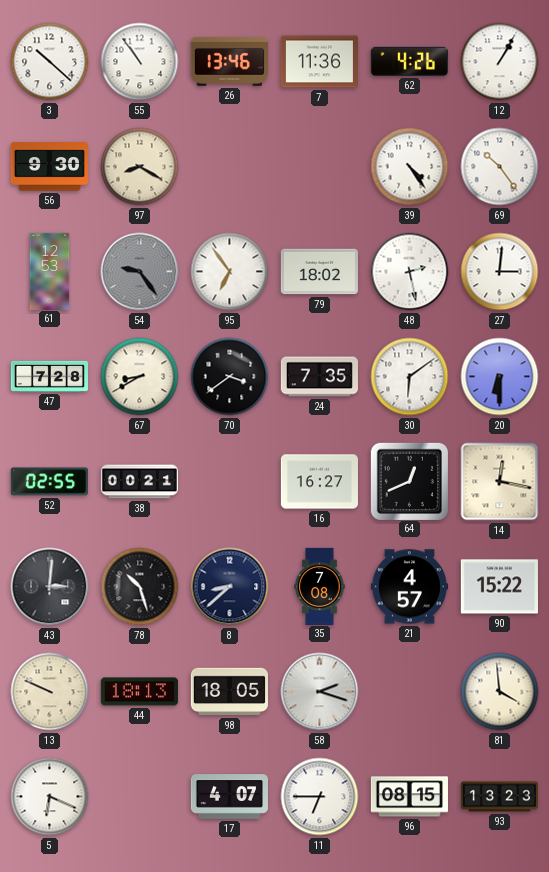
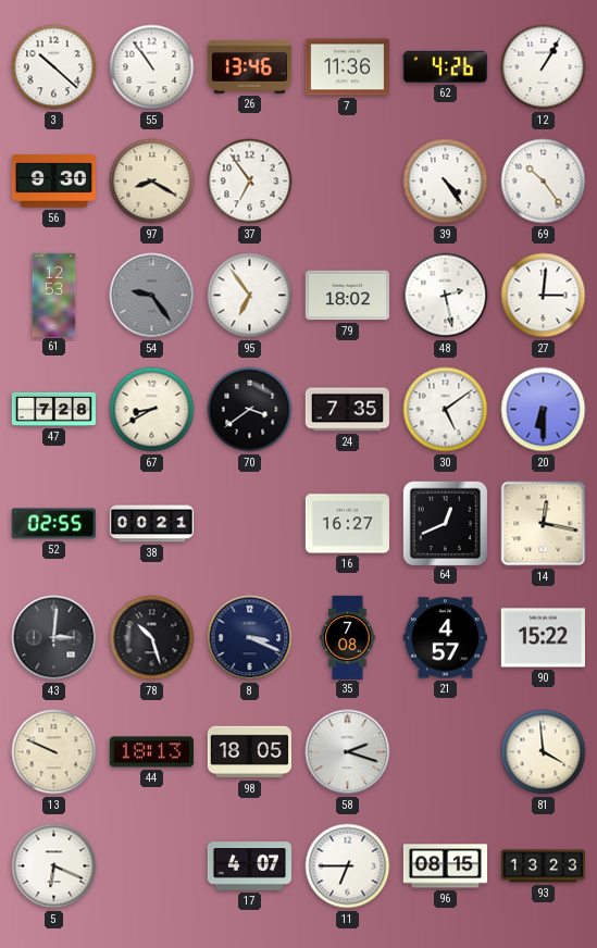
37: none -> 6:54 (250, 182)
30: 6:09 -> 5:09 (446, 410)
8: 8:38 -> 3:19 (250, 638)
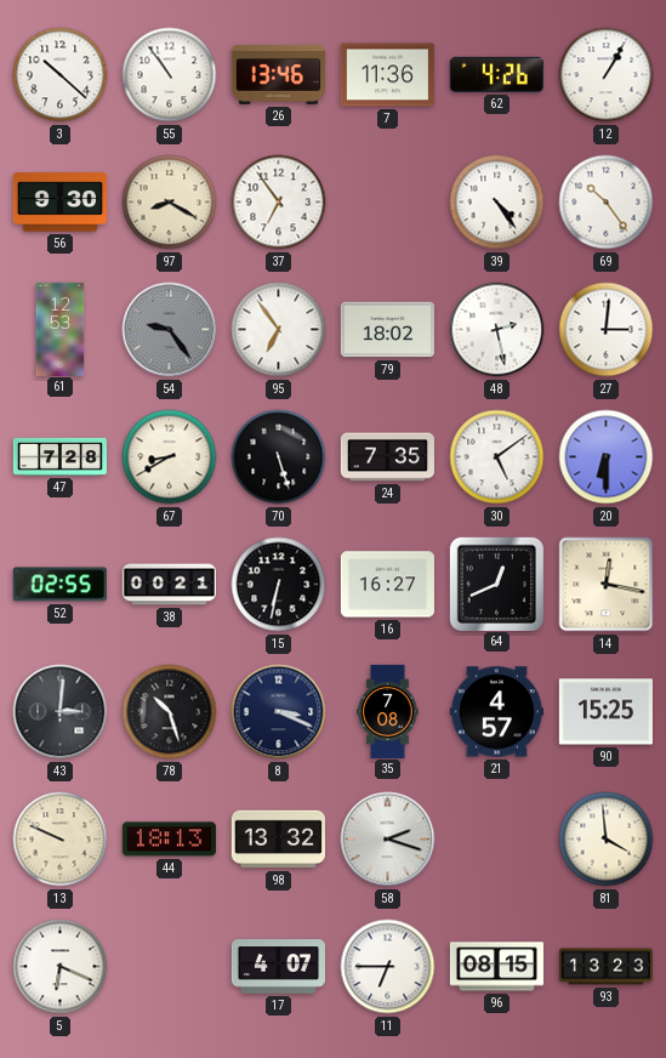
70: 3:39 -> 5:27 (279, 457)
15: none -> 6:32 (279, 585)
90: 15:22 -> 15:25 (605, 712)
98: 18:05 -> 13:32 (278, 840)
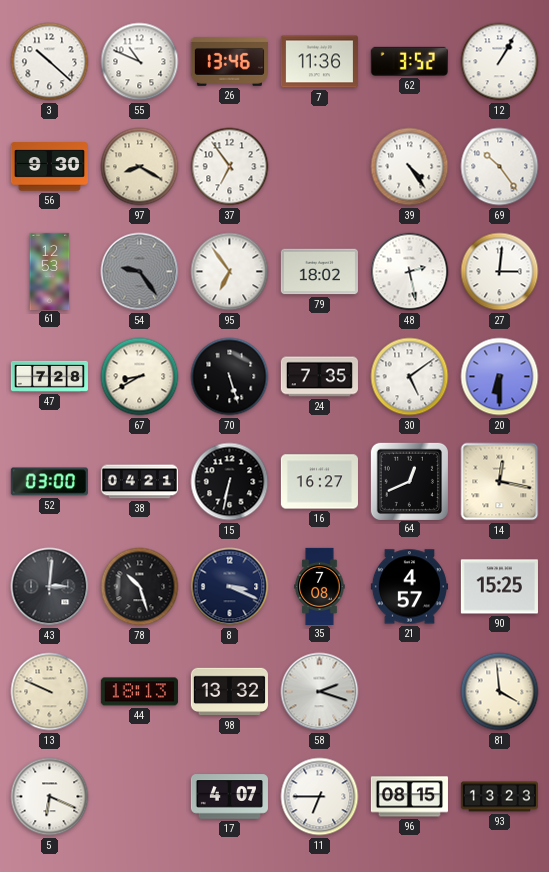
55: 10:54 -> 10:49 (140, 62)
62: 4:26 -> 3:52 (409, 61)
52: 02:55 -> 03:00 (49, 482)
38: 00:21 -> 04:21 (139, 482)
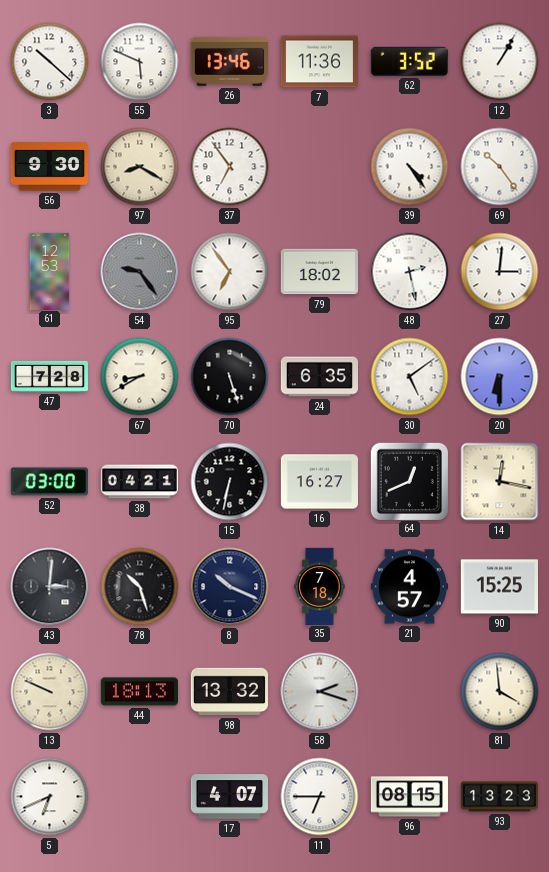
55: 10:49 -> 5:49 (140, 62)
24: 7:35 -> 6:35 (319, 377)
8: 3:19 -> 10:19 (230, 587)
35: 7:08 -> 7:18 (320, 586)
5: 6:19 -> 6:41 (50, 797)
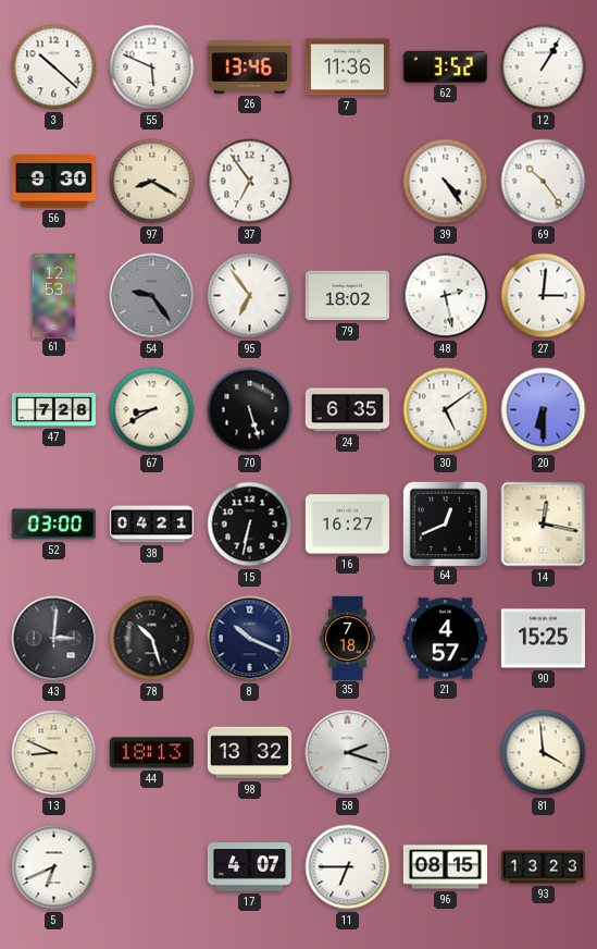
13: 9:49 -> 8:49 (54, 753)
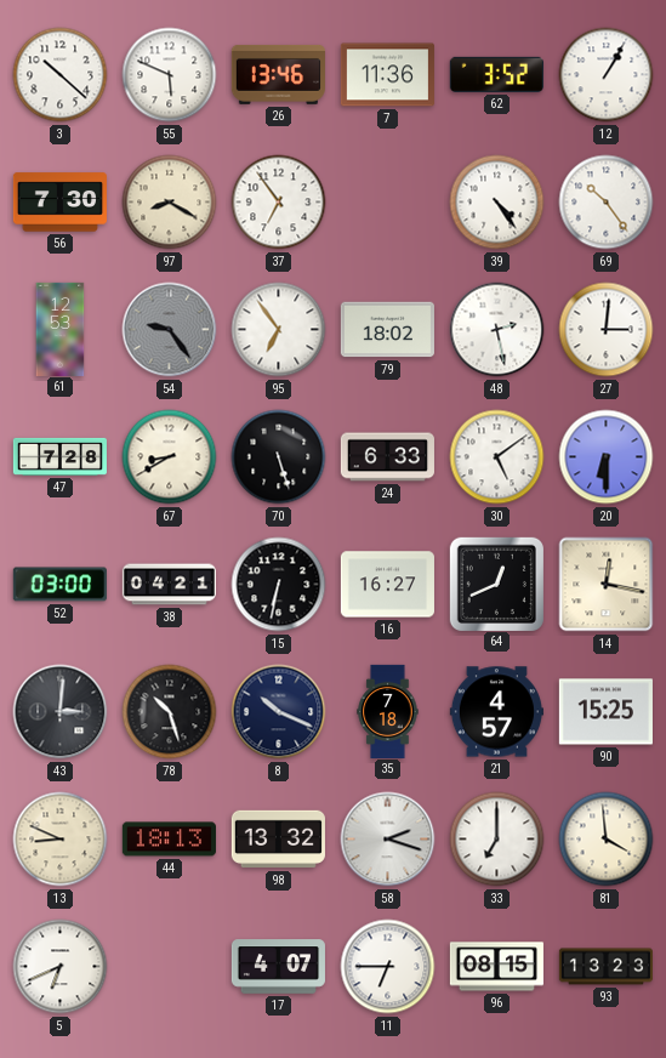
56: 9:30 -> 7:30 (59, 203)
24: 6:35 -> 6:33 (387, 457)
33: none -> 7:00 (497, 840)
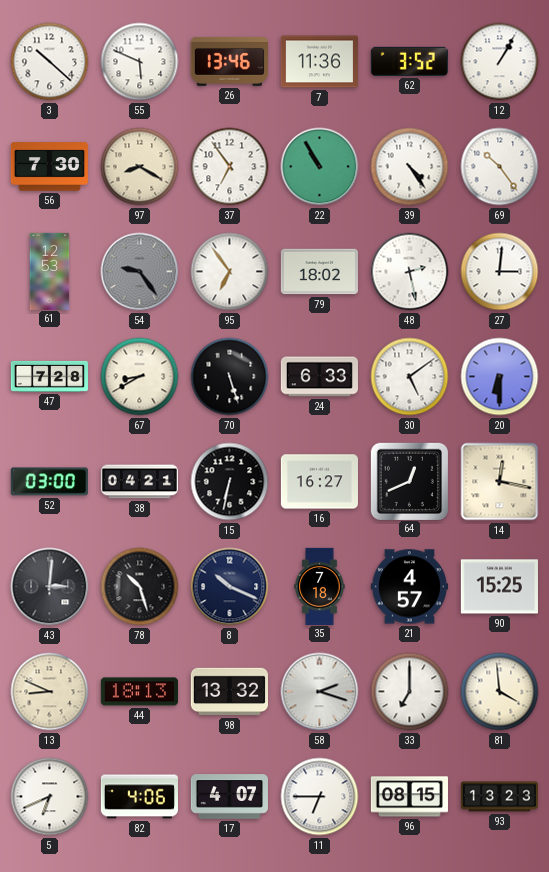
22: none -> 10:55 (320, 167)
82: none -> 4:06 (139, 797)
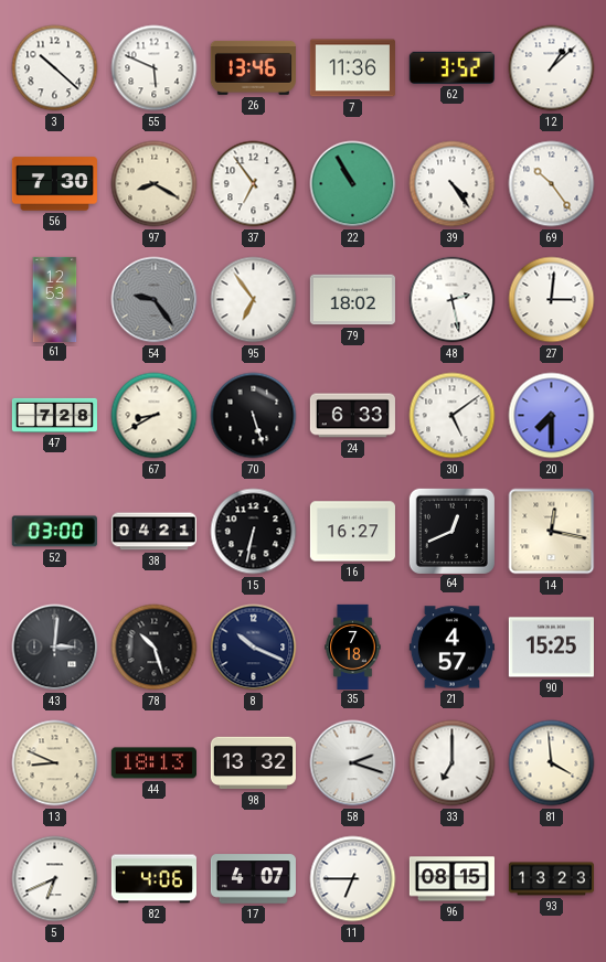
12: 1:05 -> 1:08 (552, 68)
20: 6:30 -> 7:30 (552, 416)
